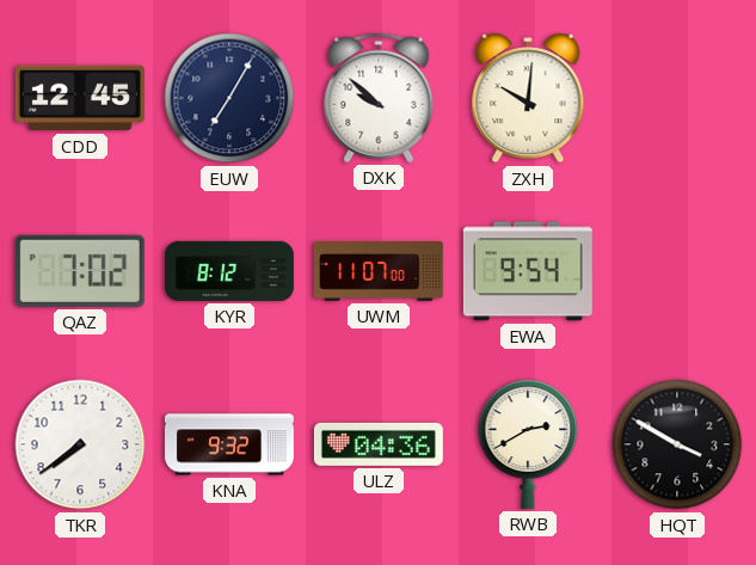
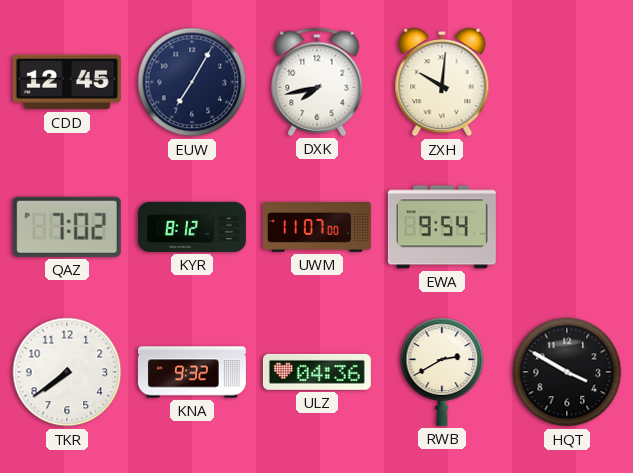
DXK: 9:52 -> 7:43 (317, 82)
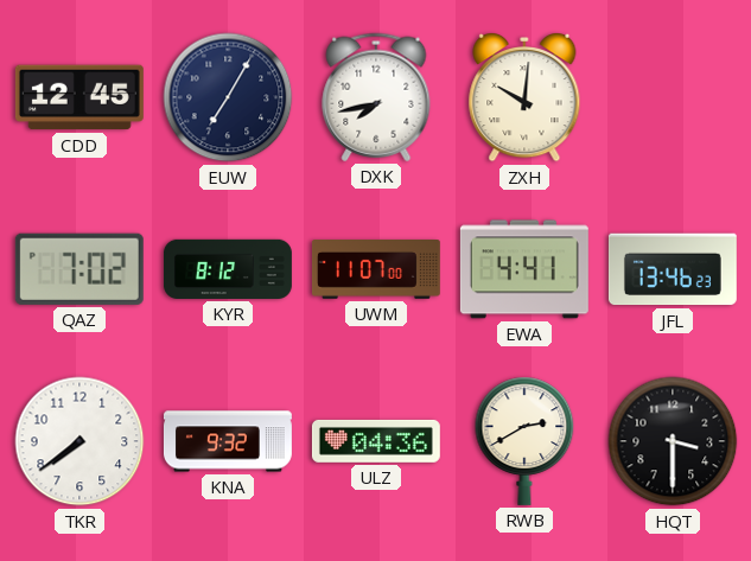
EWA: 9:54 -> 4:41 (524, 269)
JFL: none -> 13:46 (673, 269)
HQT: 3:50 -> 3:30 (673, 441)
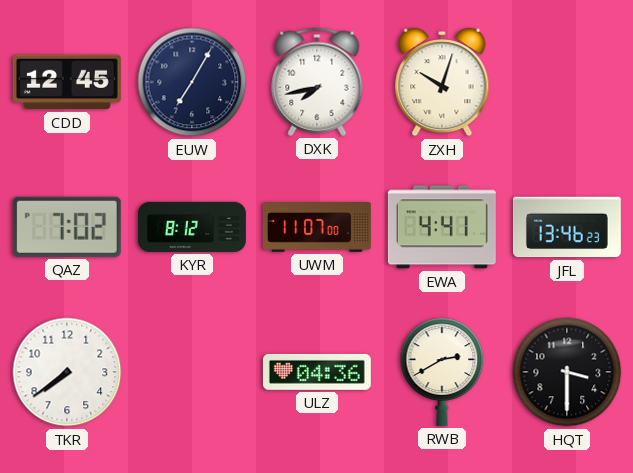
ZXH: 10:01 -> 10:03 (442, 83)
KNA: 9:32 -> none (228, 441)
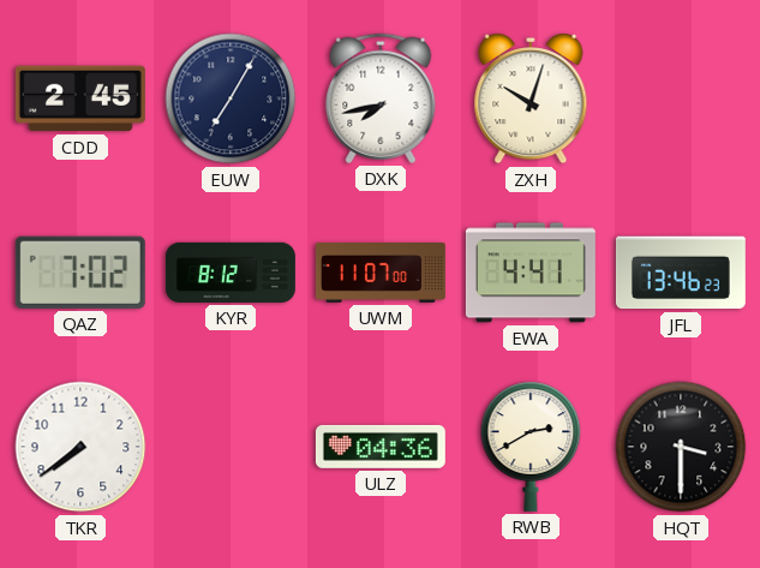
CDD: 12:45 -> 2:45 (80, 98)
